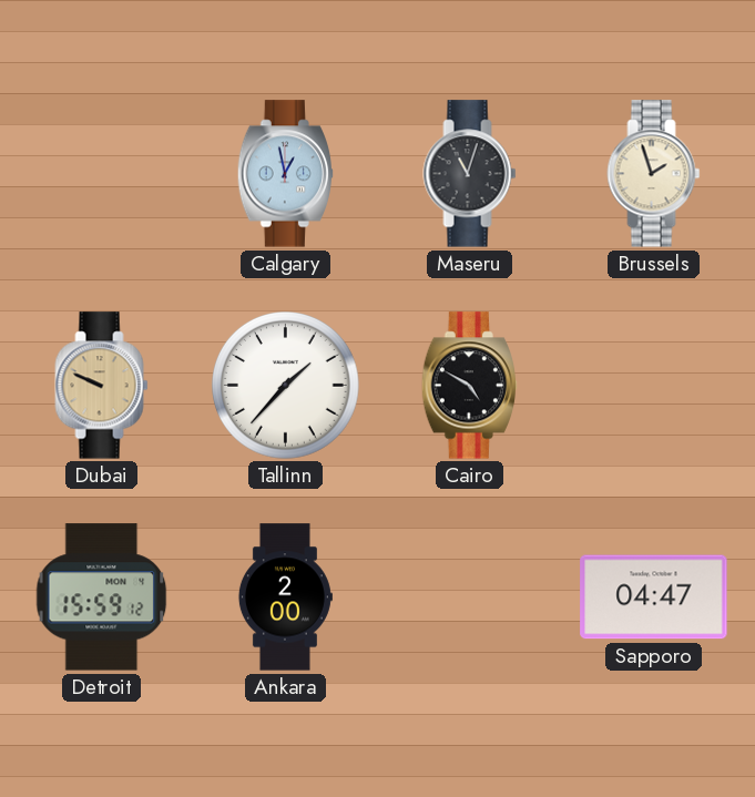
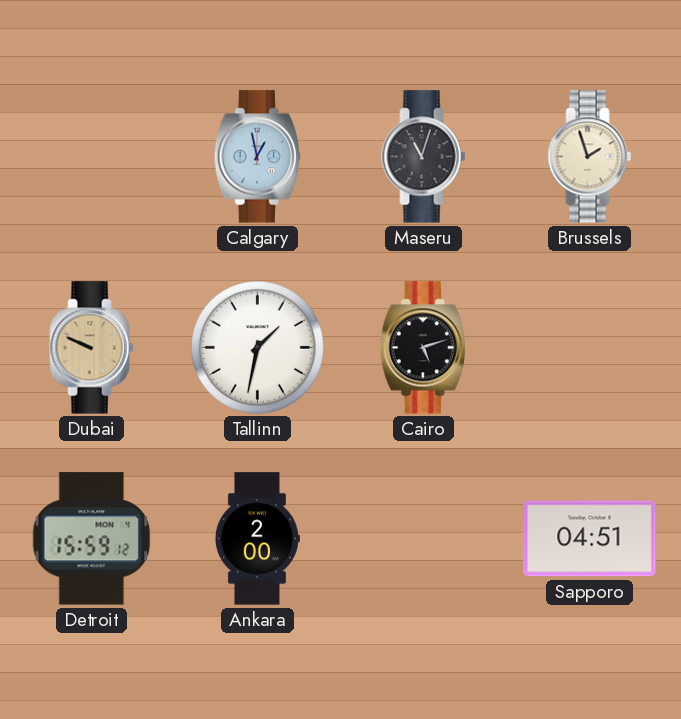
Tallinn: 1:37 -> 1:32 (258, 348)
Cairo: 4:50 -> 5:12 (423, 348)
Sapporo: 04:47 -> 04:51 (590, 539)
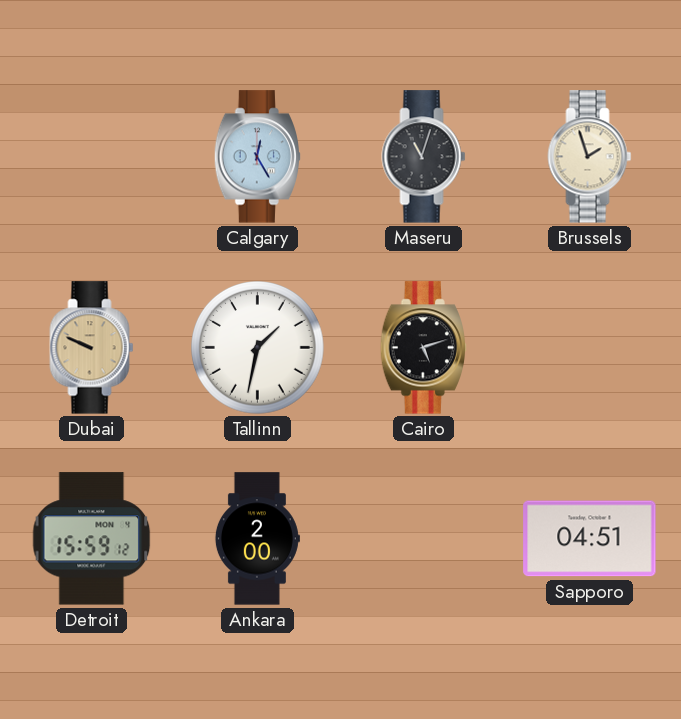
Calgary: 12:58 -> 12:25 (257, 157)
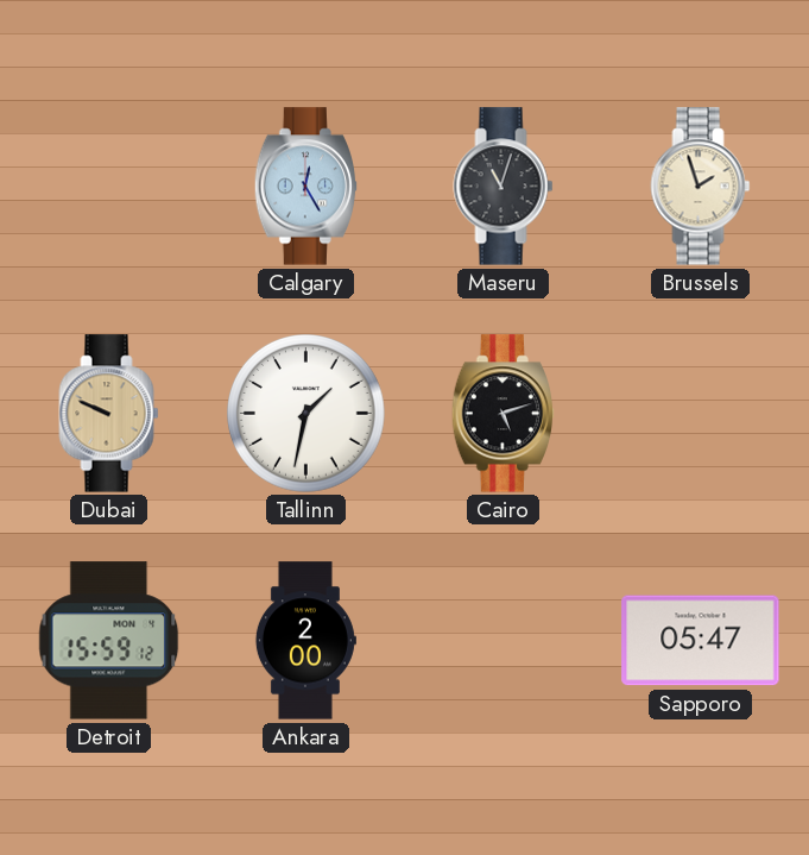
Sapporo: 04:51 -> 05:47 (701, 641)
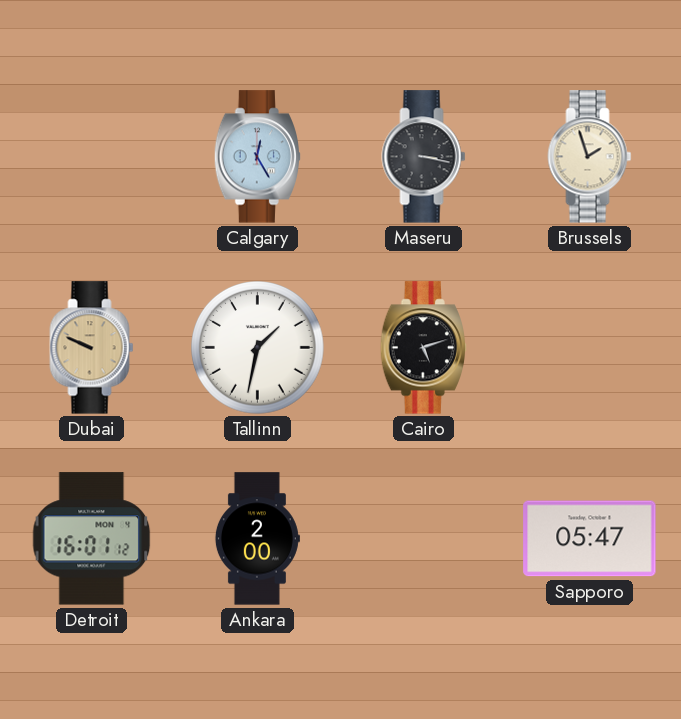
Maseru: 11:03 -> 3:17 (424, 157)
Detroit: 15:59 -> 16:01 (92, 539)
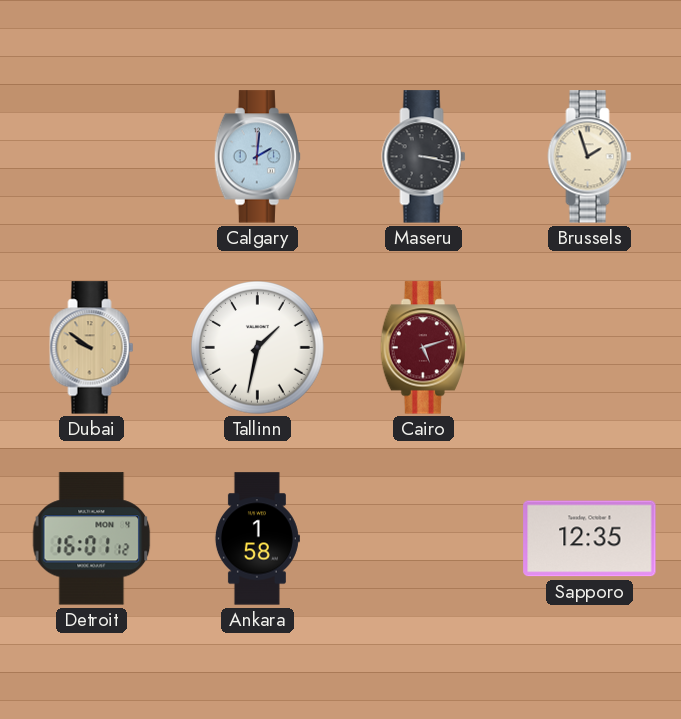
Calgary: 12:25 -> 2:01 (257, 157)
Dubai: 9:49 -> 9:51 (92, 348)
Cairo dial: black -> burgundy (423, 348)
Ankara: 2:00 -> 1:58 (257, 539)
Sapporo: 05:47 -> 12:35 (590, 539)
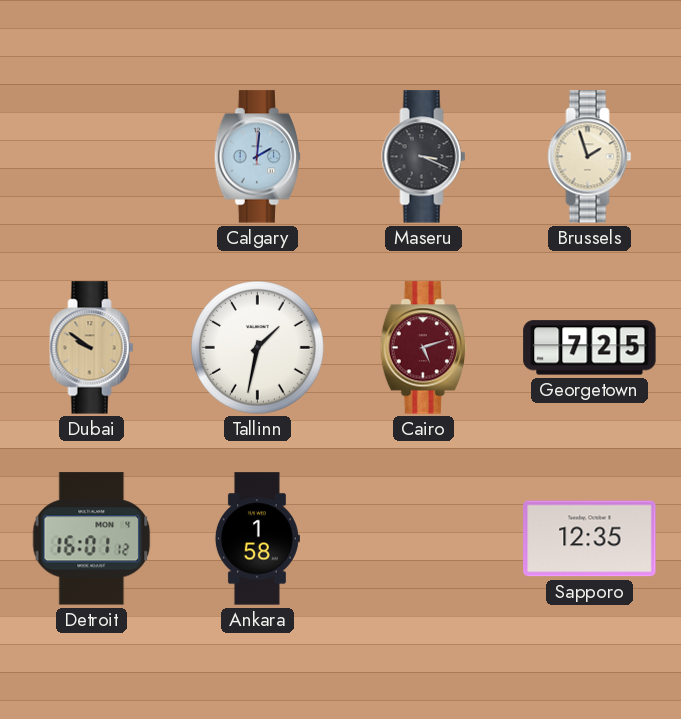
Maseru: 3:17 -> 3:19 (424, 157)
Georgetown: none -> 7:25 (590, 348)
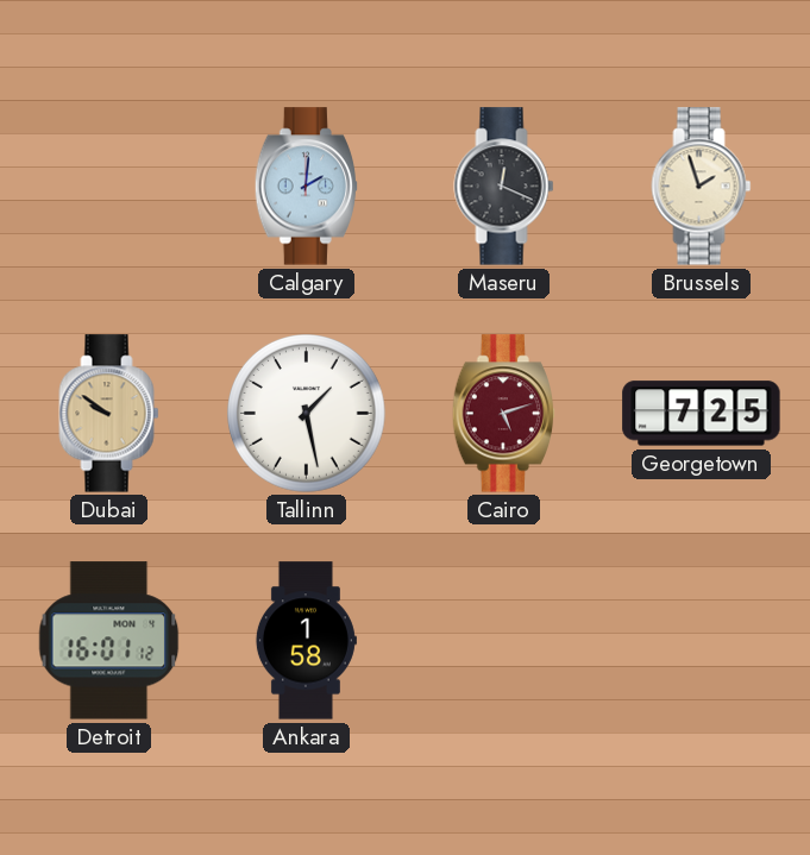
Maseru: 3:19 -> 12:19 (504, 187)
Tallinn: 1:32 -> 1:28 (307, 414)
Sapporo: 12:35 -> none (590, 539)
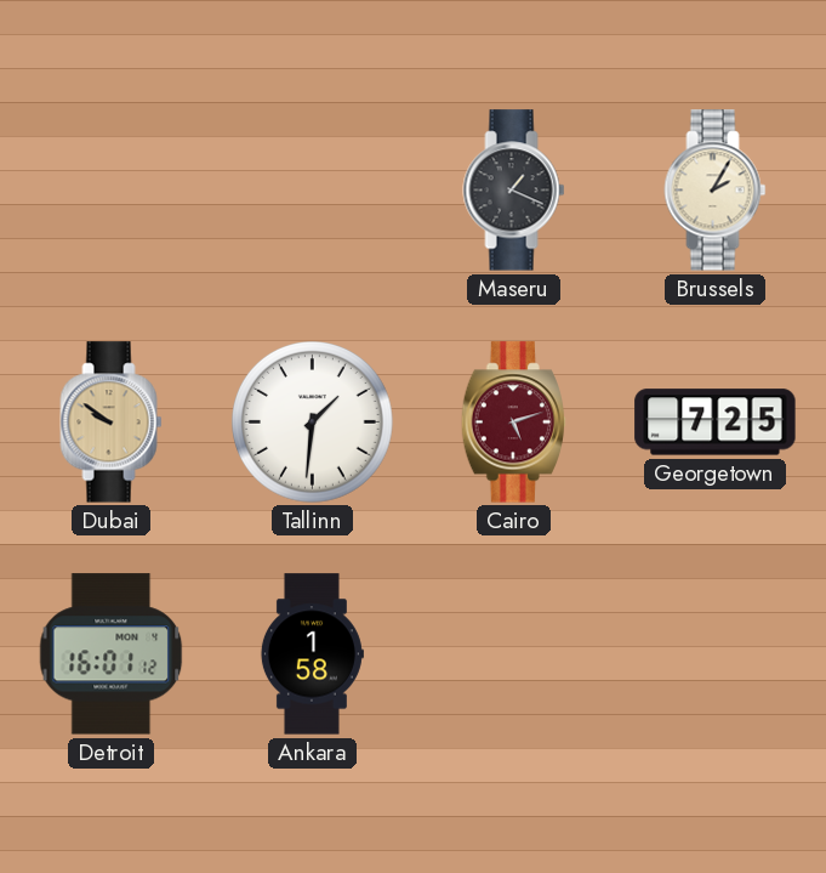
Calgary: 2:01 -> none (306, 187)
Maseru: 12:19 -> 1:19 (514, 191)
Brussels: 1:57 -> 2:05 (716, 191)
Tallinn: 1:28 -> 1:31 (313, 423)
